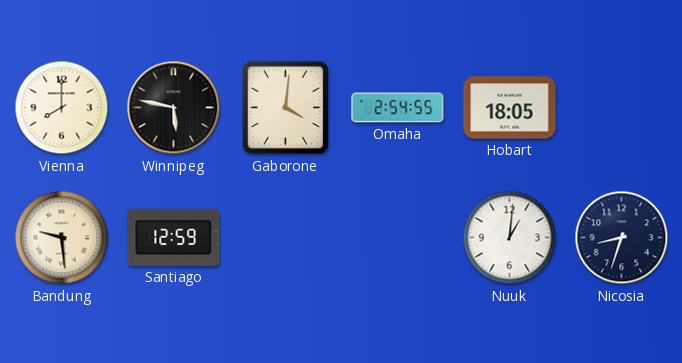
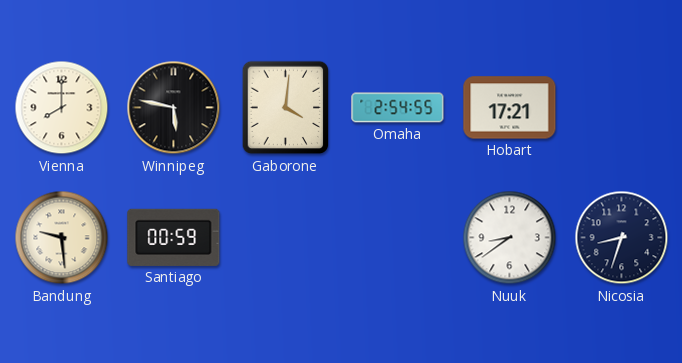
Hobart: 18:05 -> 17:21 (510, 108)
Santiago: 12:59 -> 00:59 (174, 237)
Nuuk: 1:01 -> 8:39 (510, 238)
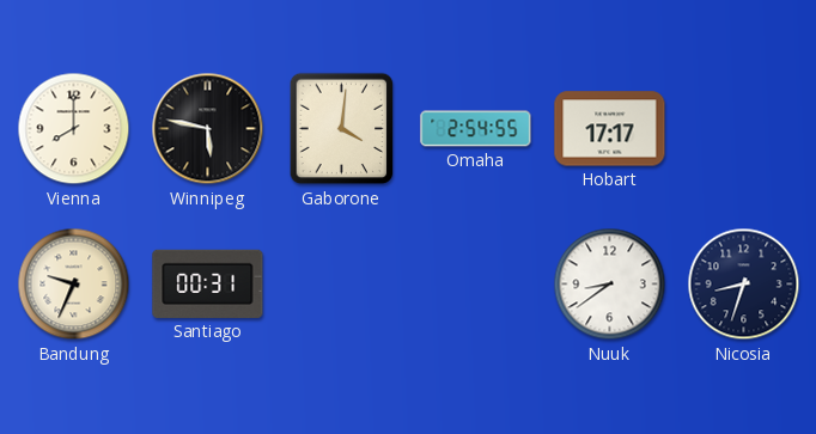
Hobart: 17:21 -> 17:17 (610, 129)
Bandung: 9:29 -> 9:34 (74, 285)
Santiago: 00:59 -> 00:31 (208, 283)
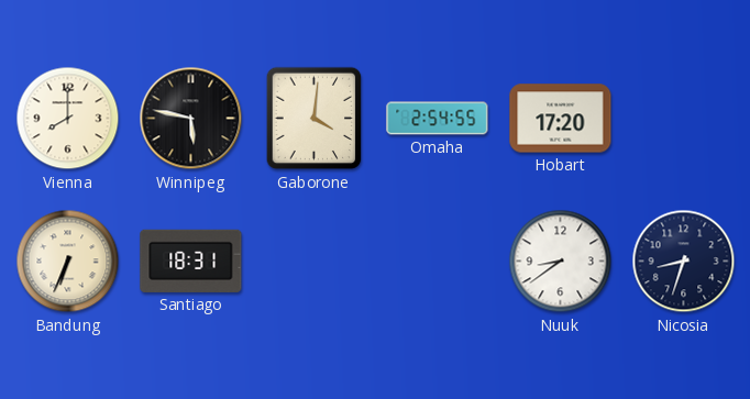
Hobart: 17:17 -> 17:20 (561, 119)
Bandung: 9:34 -> 6:34 (68, 262)
Santiago: 00:31 -> 18:31 (191, 261)
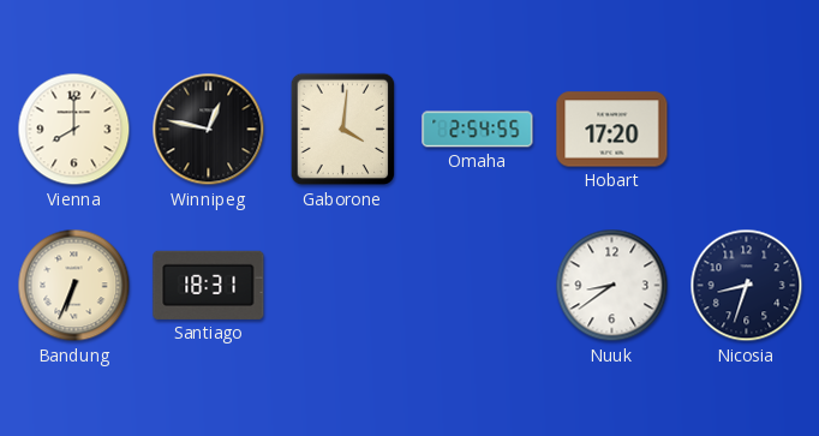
Winnipeg: 5:47 -> 12:47 (209, 130)
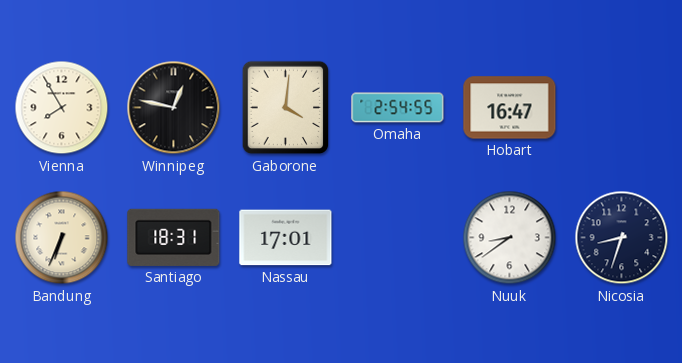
Vienna: 8:00 -> 7:55 (62, 108)
Hobart: 17:20 -> 16:47 (510, 108)
Nassau: none -> 17:01 (286, 238)
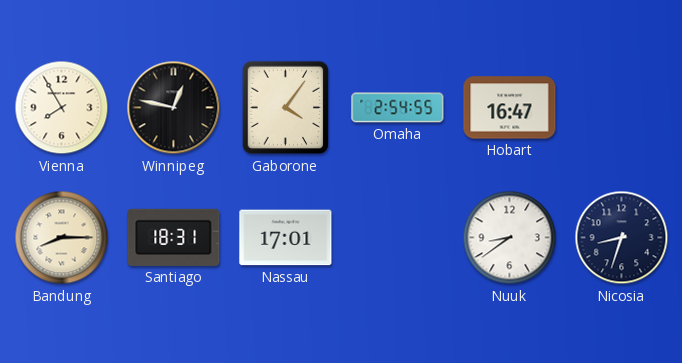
Gaborone: 4:01 -> 4:06 (286, 108)
Bandung: 6:34 -> 8:15 (62, 238)
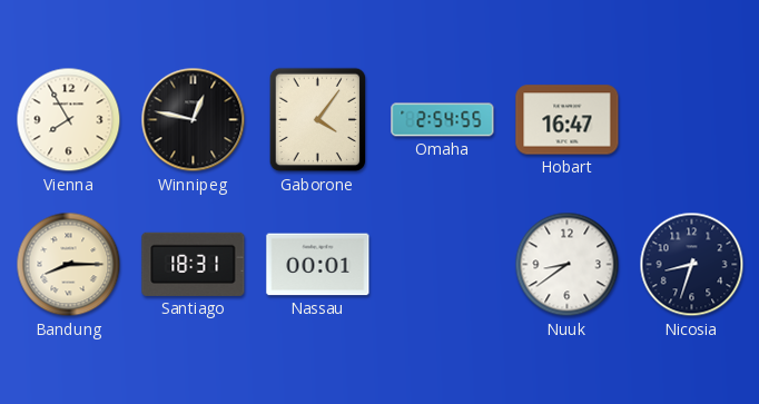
Nassau: 17:01 -> 00:01 (318, 265)
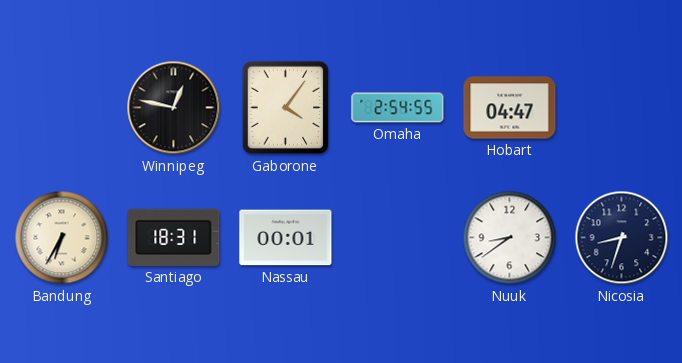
Vienna: 7:55 -> none (69, 120)
Hobart: 16:47 -> 04:47 (510, 108)
Bandung: 8:15 -> 6:35 (62, 238)
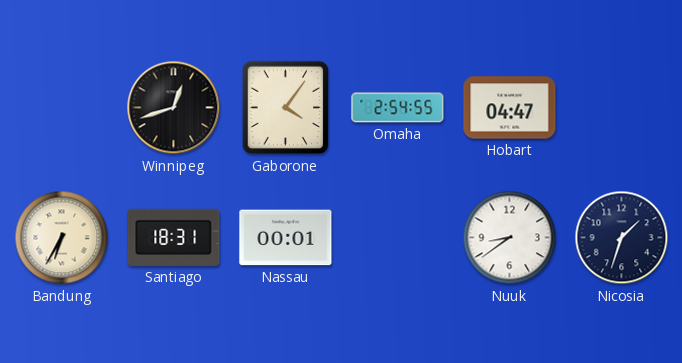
Winnipeg: 12:47 -> 12:42 (174, 108)
Nicosia: 8:33 -> 1:33 (622, 238)
